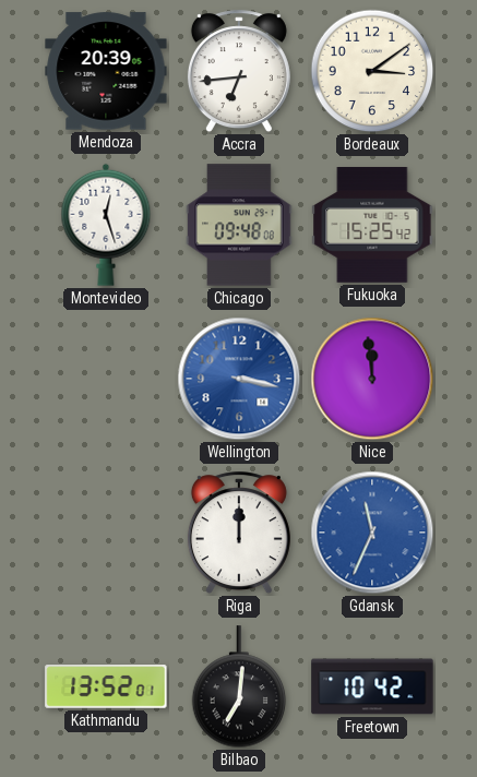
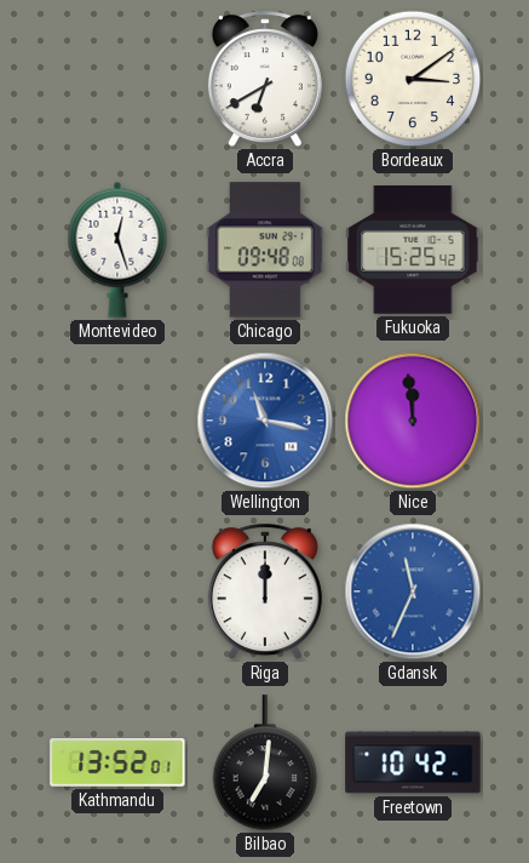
Mendoza: 20:39 -> none (106, 71)
Accra: 6:44 -> 6:40 (265, 80)
Wellington: 3:17 -> 11:17 (265, 421)
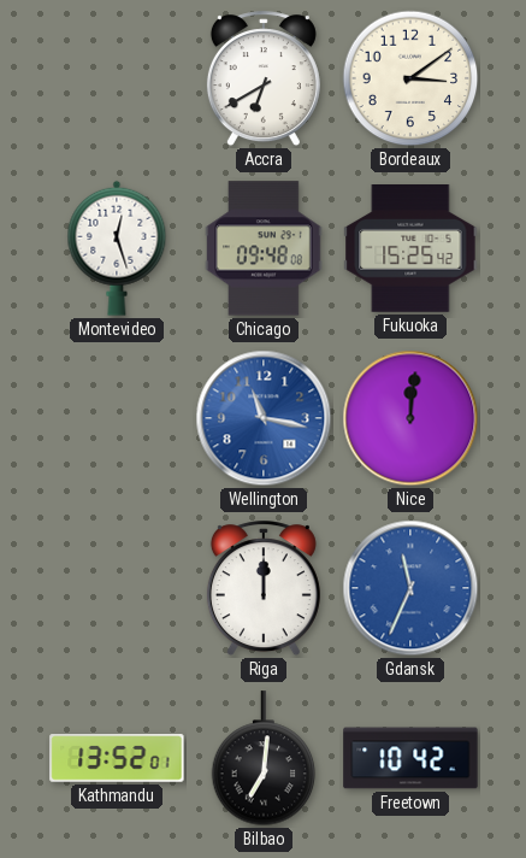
Nice: 11:59 -> 12:01 (410, 418)
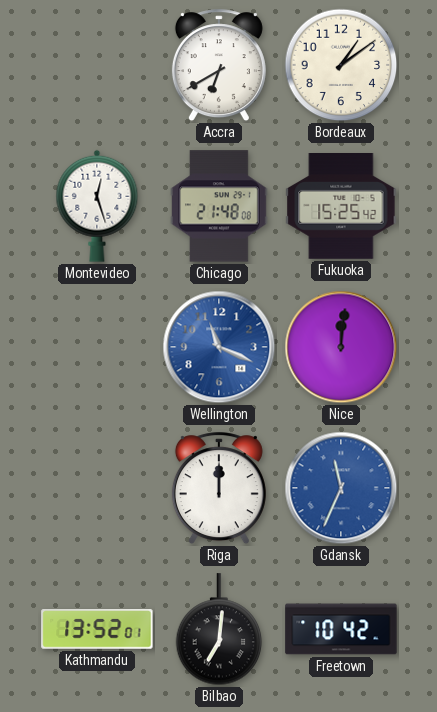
Bordeaux: 3:09 -> 1:09 (341, 65)
Chicago: 09:48 -> 21:48 (219, 206)
Wellington: 11:17 -> 11:19 (219, 347)
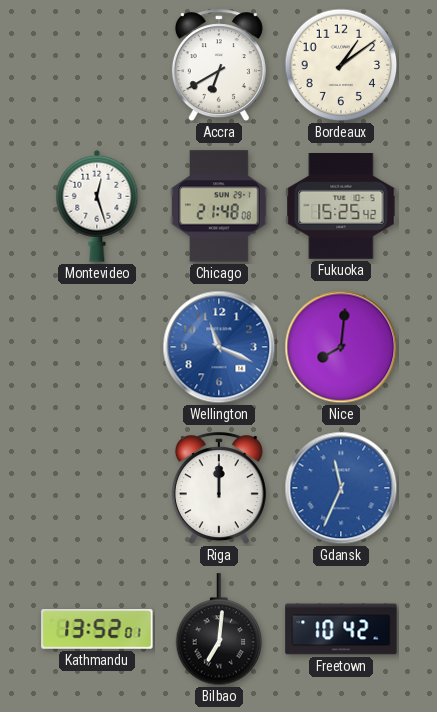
Nice: 12:01 -> 8:01 (341, 347)
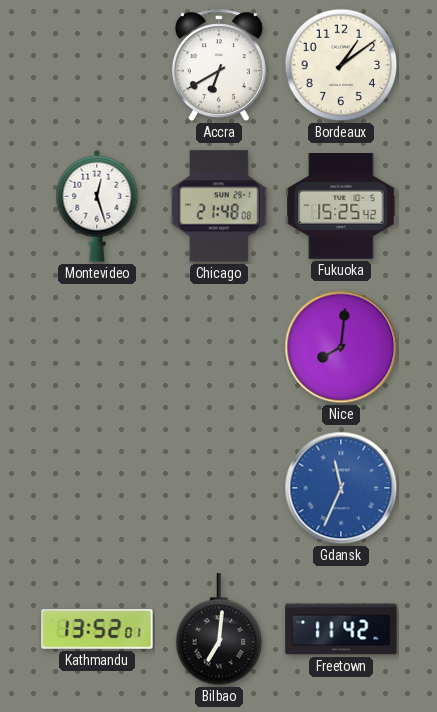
Wellington: 11:19 -> none (219, 347)
Riga: 12:00 -> none (219, 489)
Freetown: 10:42 -> 11:42 (341, 629)
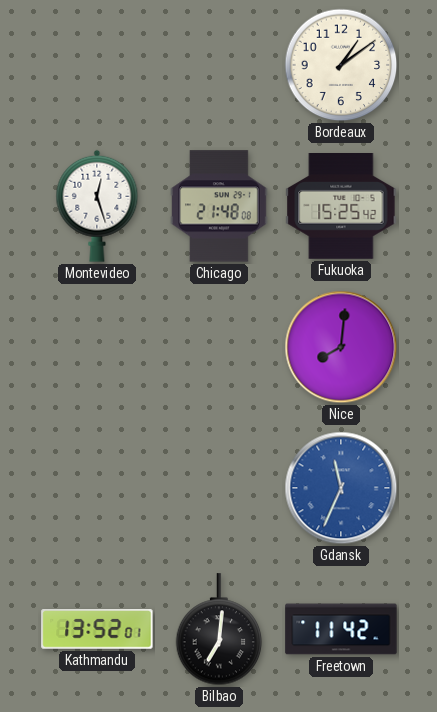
Accra: 6:40 -> none (219, 66)
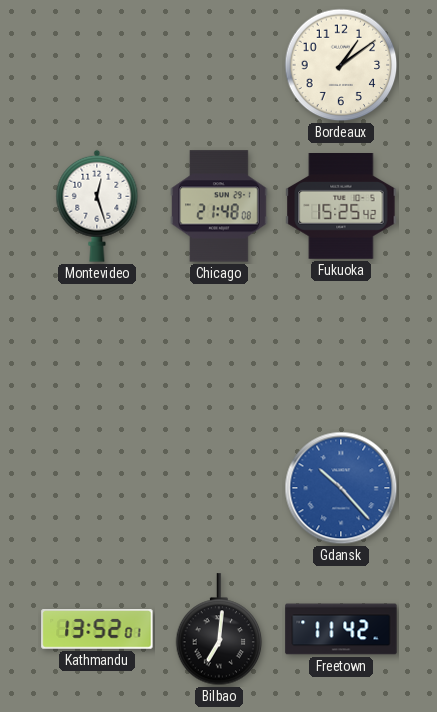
Nice: 8:01 -> none (341, 347)
Gdansk: 11:34 -> 10:23 (341, 488)
